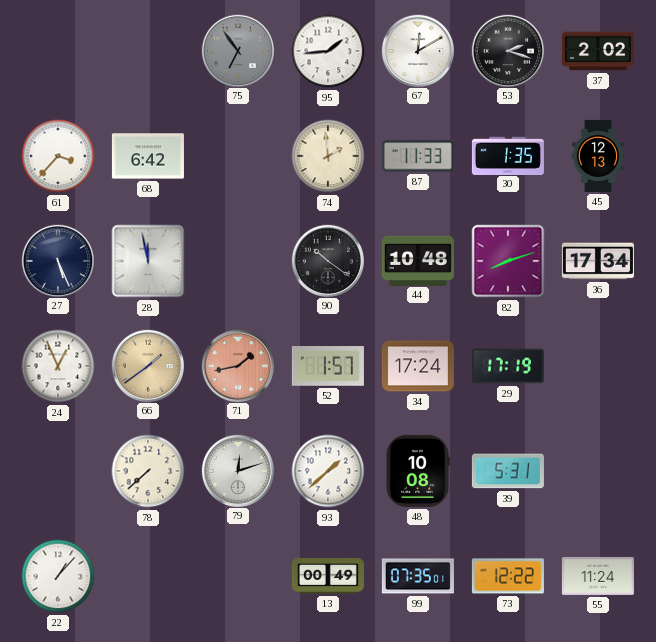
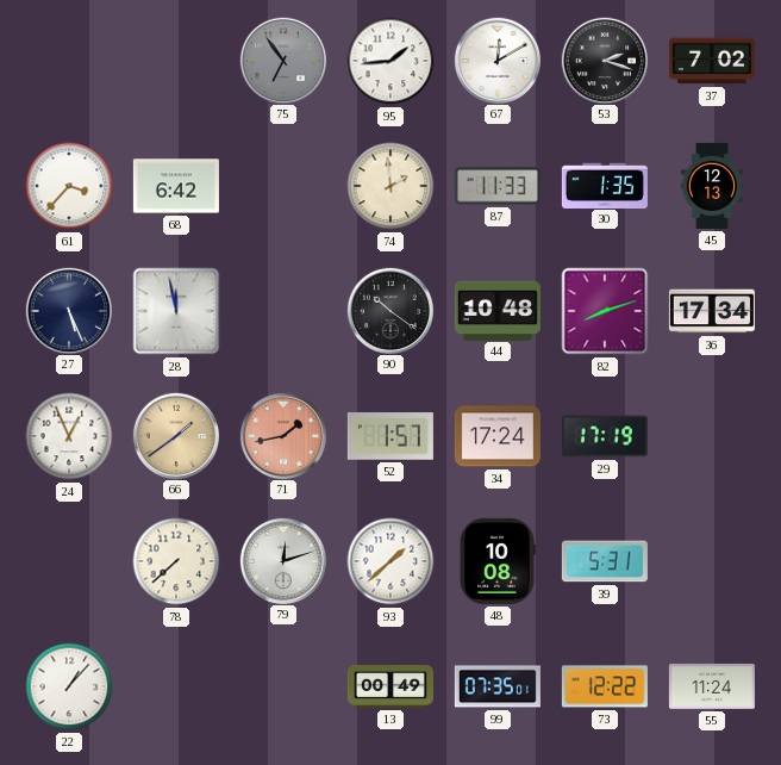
37: 2:02 -> 7:02 (712, 61)
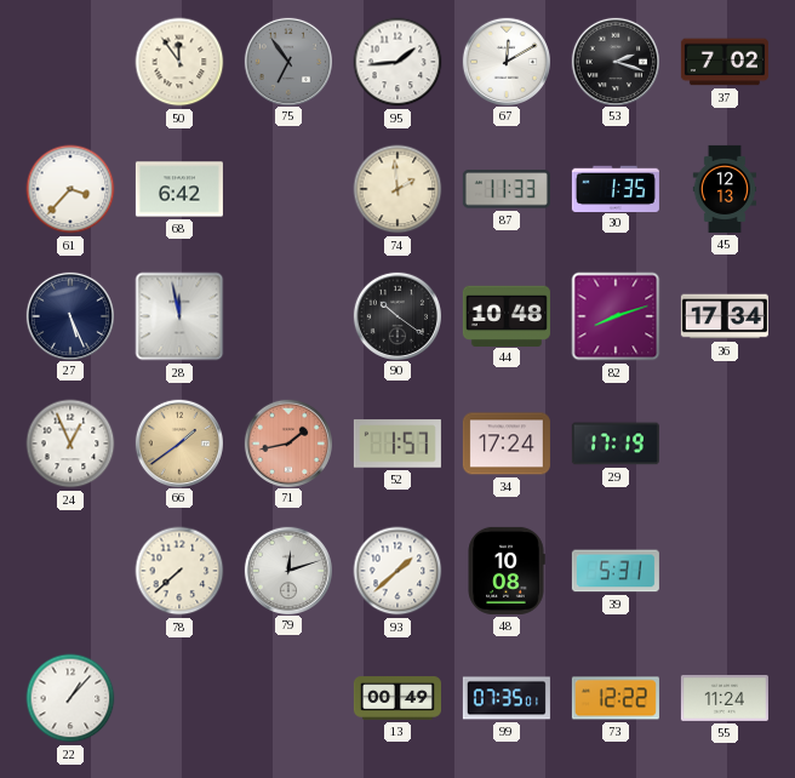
50: none -> 11:54 (179, 62)
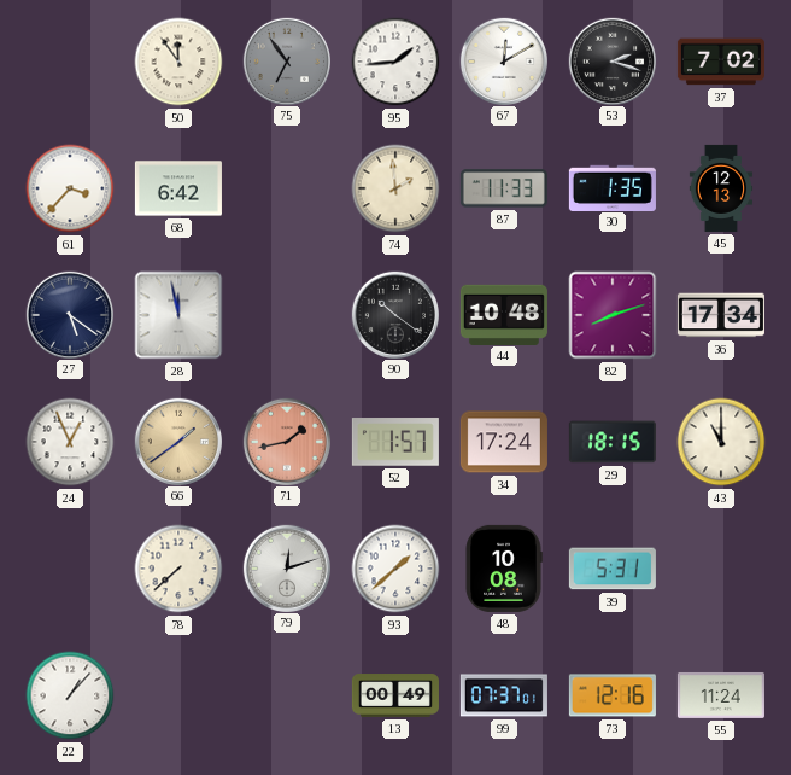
27: 5:26 -> 5:21 (69, 314)
29: 17:19 -> 18:15 (613, 442)
43: none -> 11:00 (721, 442)
99: 07:35 -> 07:37 (504, 695)
73: 12:22 -> 12:16 (613, 695)
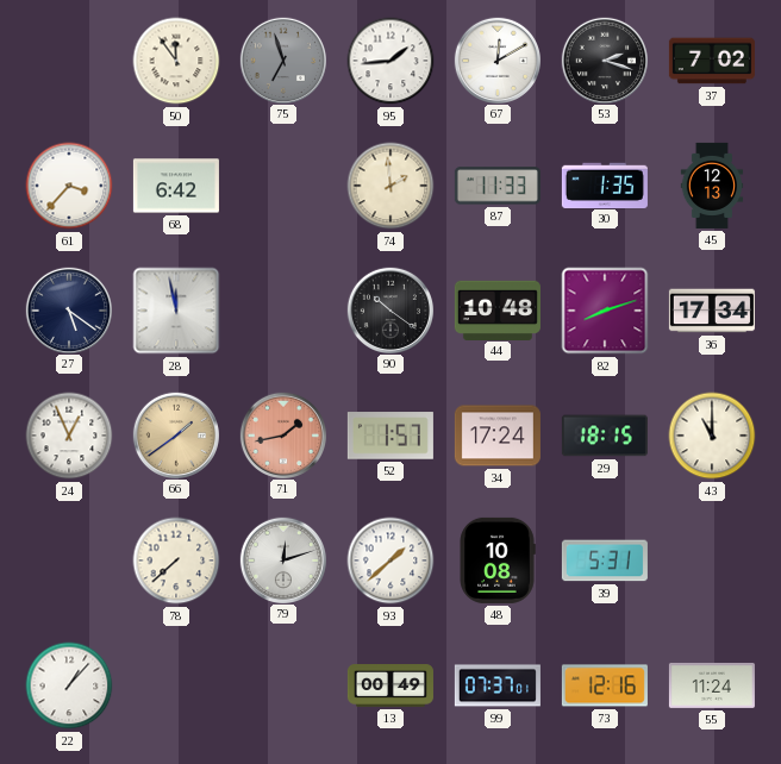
75: 6:54 -> 6:57 (282, 60)
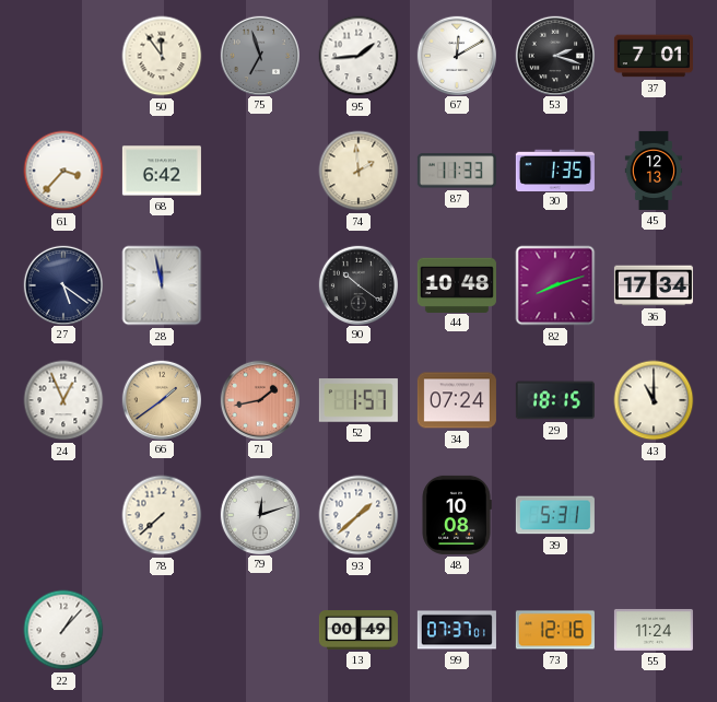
37: 7:02 -> 7:01 (654, 56)
34: 17:24 -> 07:24 (457, 400)
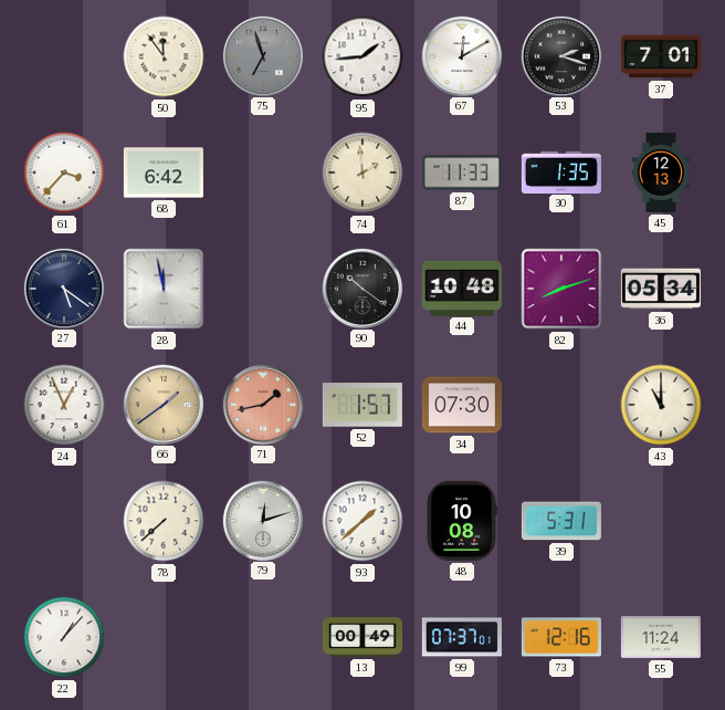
36: 17:34 -> 05:34 (661, 289)
34: 07:24 -> 07:30 (462, 405)
29: 18:15 -> none (555, 400)
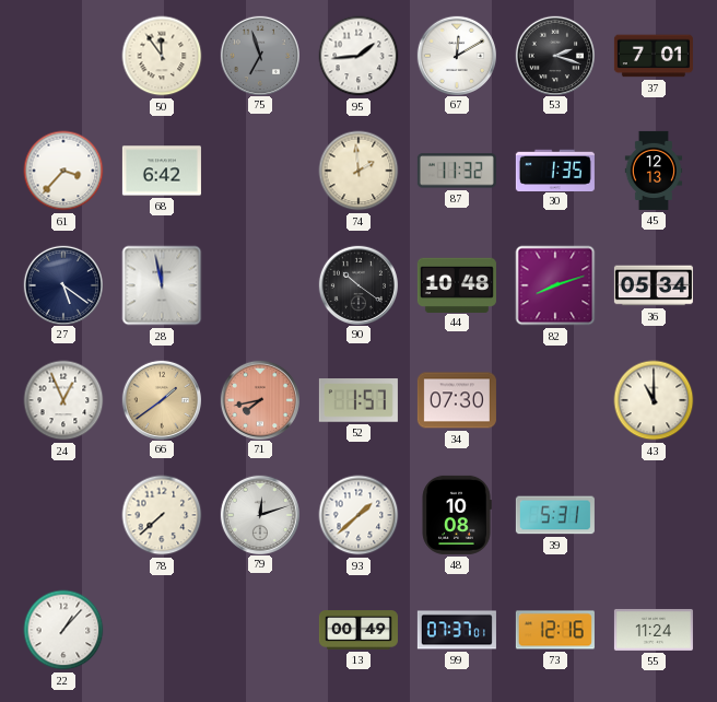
87: 11:33 -> 11:32 (457, 171)
71: 1:43 -> 7:43 (259, 399)
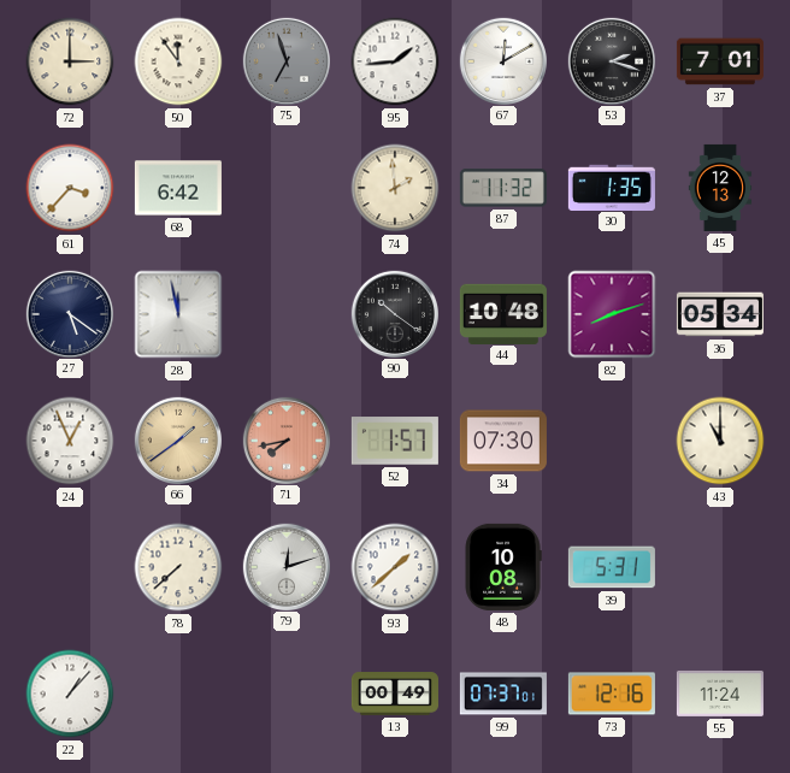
72: none -> 3:00 (70, 61)
